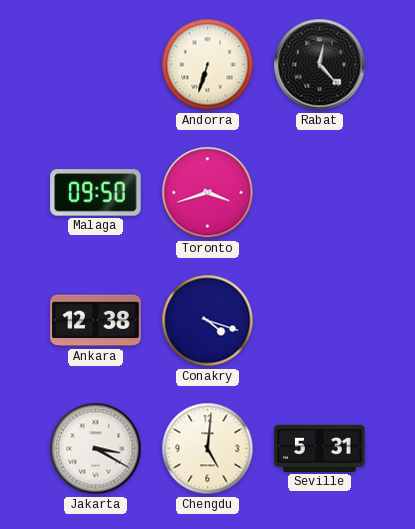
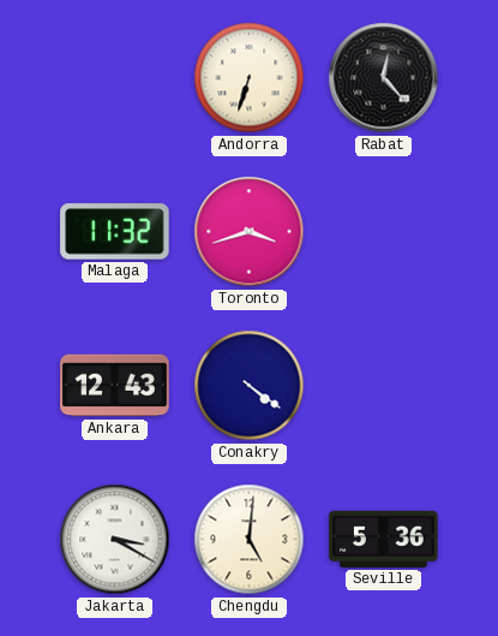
Malaga: 09:50 -> 11:32 (115, 232)
Ankara: 12:38 -> 12:43 (115, 386)
Conakry: 4:18 -> 4:21 (250, 386)
Seville: 5:31 -> 5:36 (384, 539)
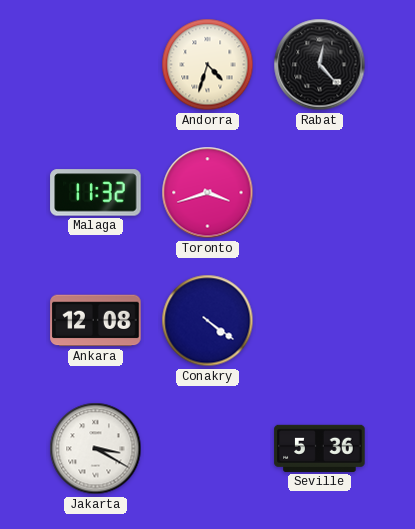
Andorra: 6:33 -> 4:33 (208, 65)
Ankara: 12:43 -> 12:08 (96, 321)
Chengdu: 5:01 -> none (250, 540)
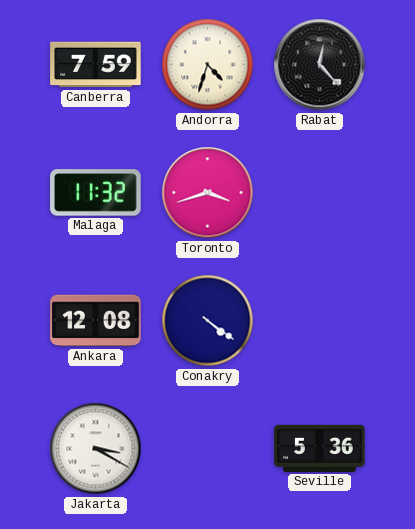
Canberra: none -> 7:59 (96, 65)
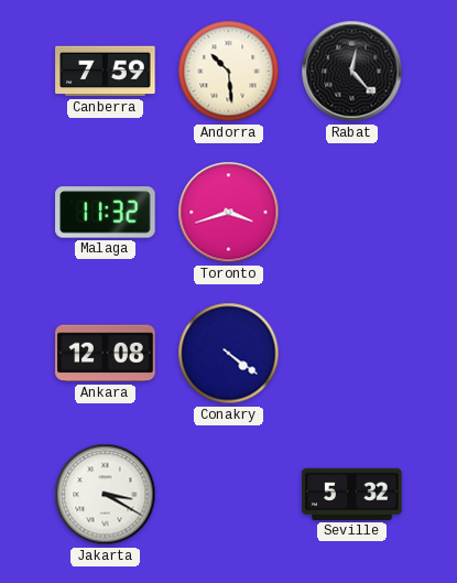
Andorra: 4:33 -> 10:29 (229, 72)
Seville: 5:36 -> 5:32 (352, 494)
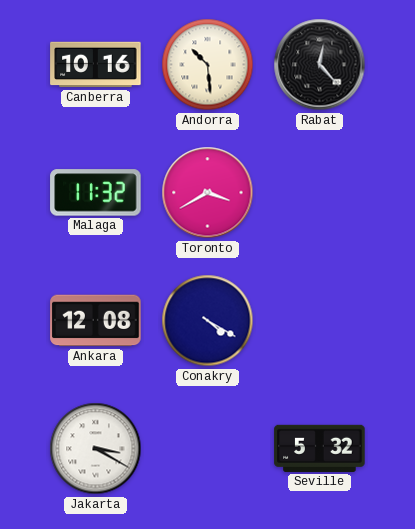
Canberra: 7:59 -> 10:16 (96, 65)
Toronto: 3:42 -> 3:40 (208, 193)
Conakry: 4:21 -> 4:20 (208, 321)
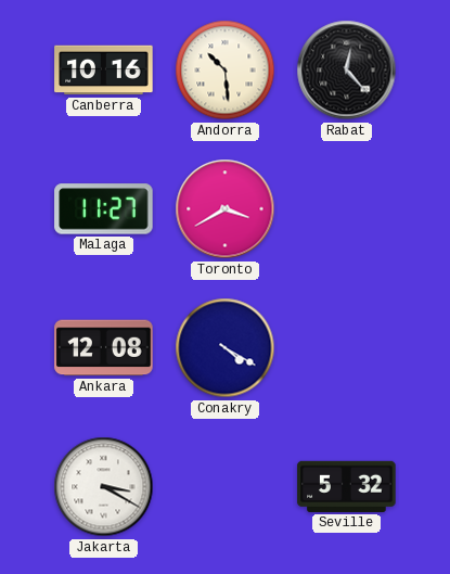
Malaga: 11:32 -> 11:27 (104, 209)
